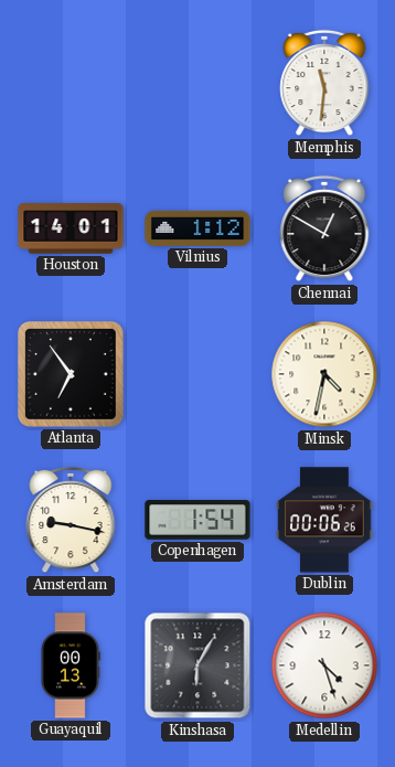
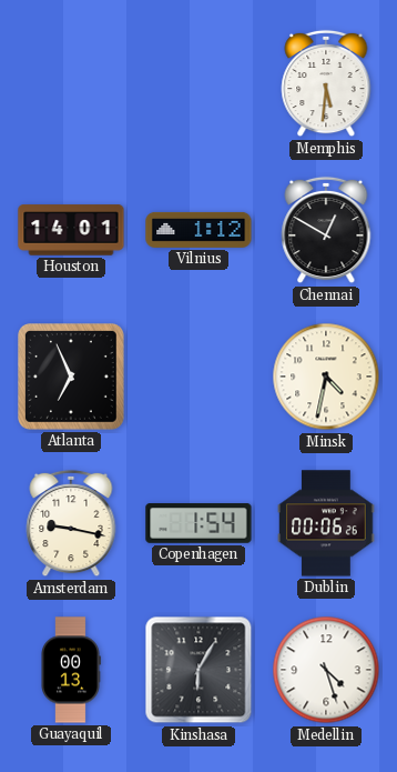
Memphis: 11:31 -> 5:31 (326, 83)
Atlanta: 6:54 -> 6:56 (72, 378)
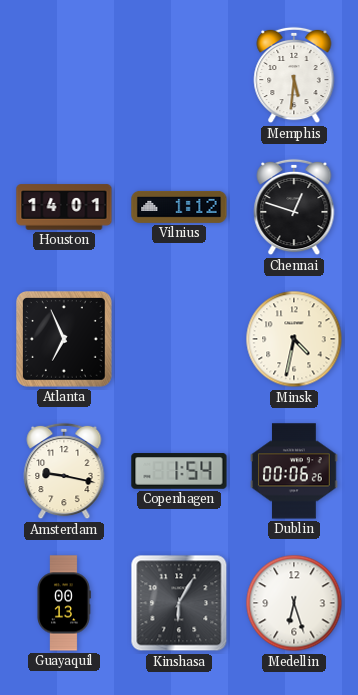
Chennai: 12:50 -> 12:48 (294, 207)
Medellin: 4:27 -> 6:27 (294, 603)
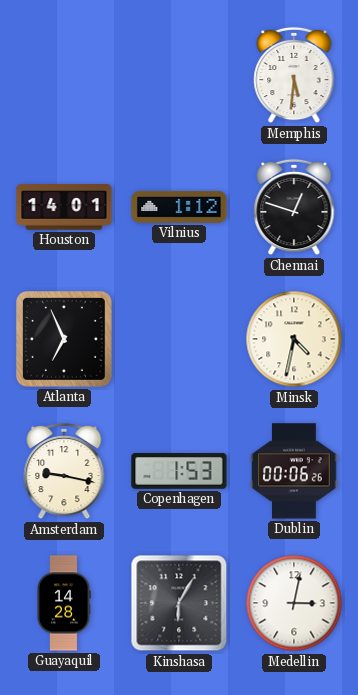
Copenhagen: 1:54 -> 1:53 (179, 471)
Guayaquil: 00:13 -> 14:28 (64, 603)
Medellin: 6:27 -> 3:02 (294, 603)
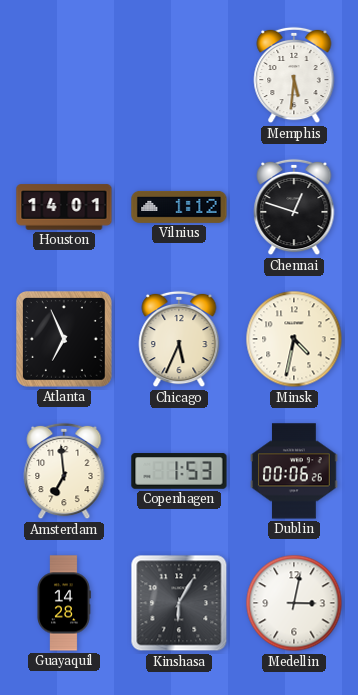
Chicago: none -> 5:34 (179, 339)
Amsterdam: 9:17 -> 6:59 (64, 471)
